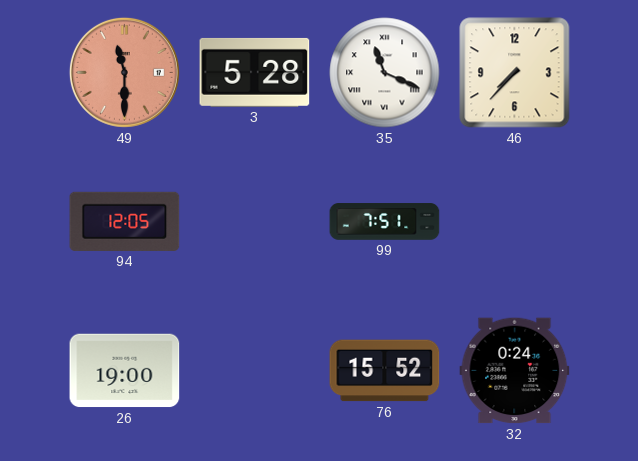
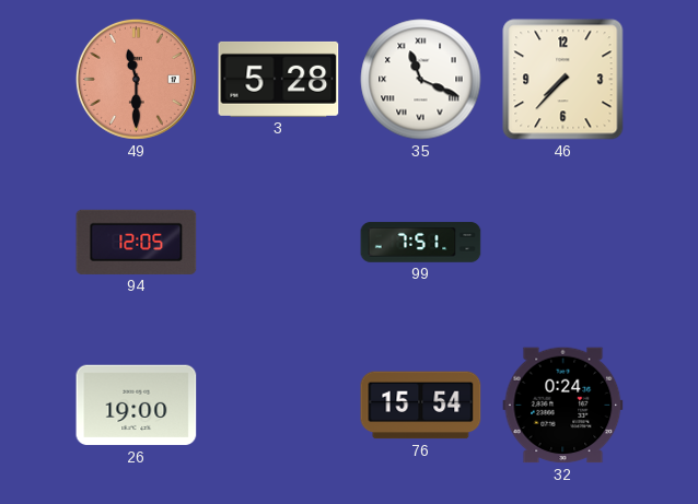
76: 15:52 -> 15:54 (421, 406)
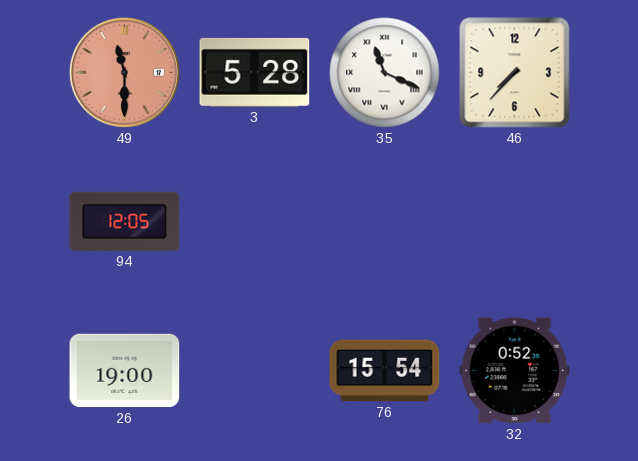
99: 7:51 -> none (421, 243)
32: 0:24 -> 0:52 (515, 371)
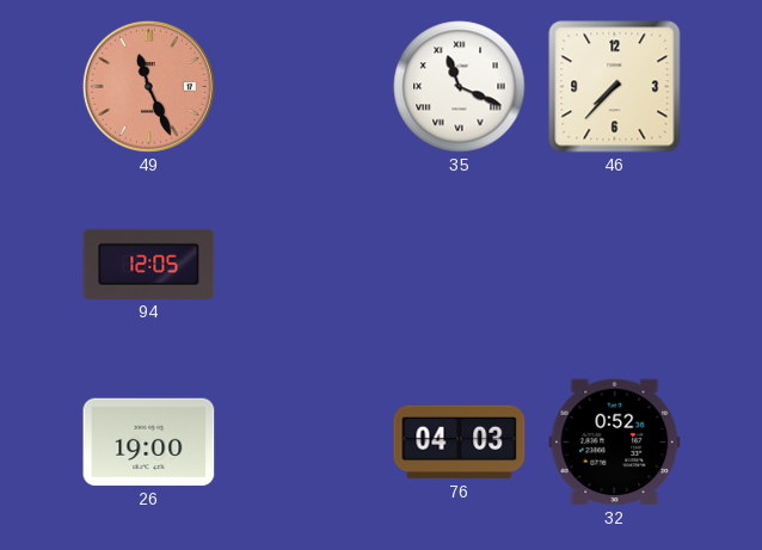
49: 11:30 -> 11:26 (148, 86)
3: 5:28 -> none (255, 72)
76: 15:54 -> 04:03 (460, 443)
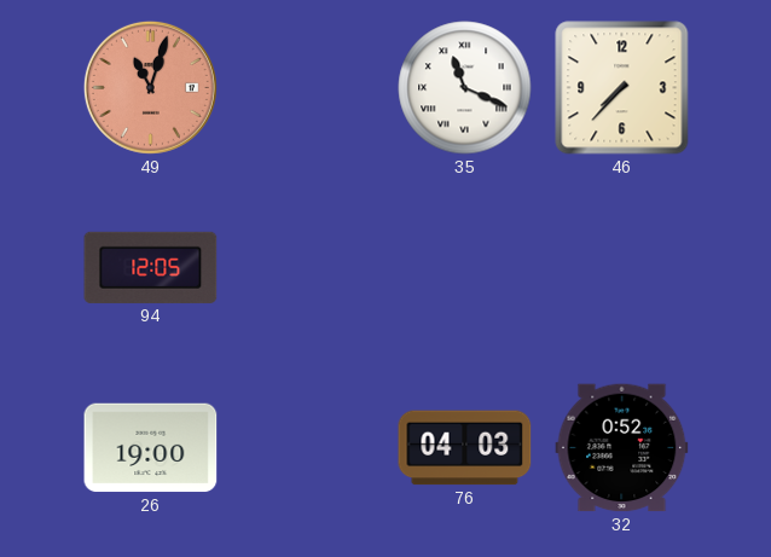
49: 11:26 -> 11:03 (150, 87)
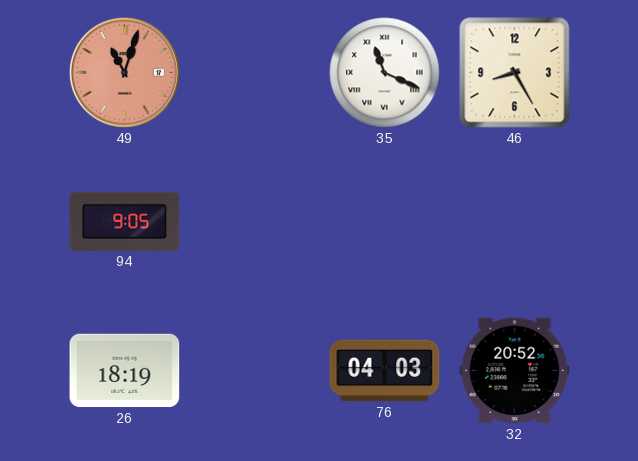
46: 7:37 -> 8:25 (515, 73)
94: 12:05 -> 9:05 (125, 221)
26: 19:00 -> 18:19 (125, 371)
32: 0:52 -> 20:52 (515, 371)
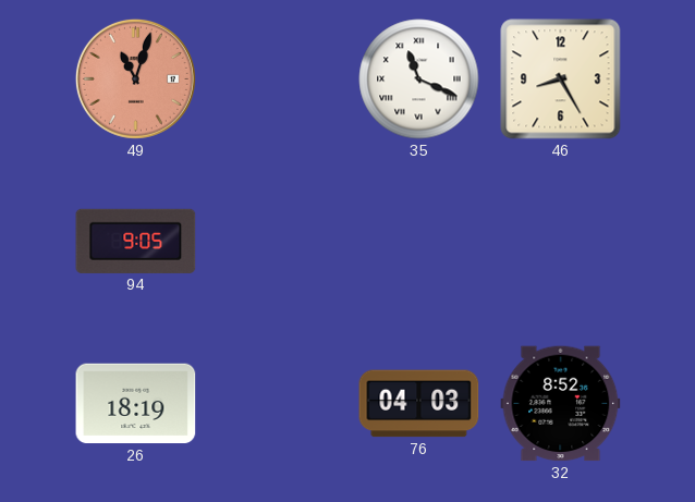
32: 20:52 -> 8:52 (561, 404)
